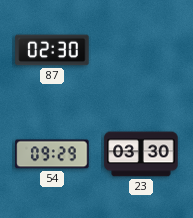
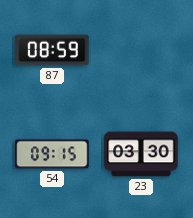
87: 02:30 -> 08:59 (52, 50)
54: 09:29 -> 09:15 (52, 154)
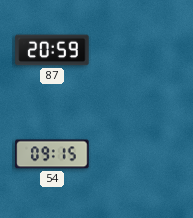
87: 08:59 -> 20:59 (52, 50)
23: 03:30 -> none (141, 154)
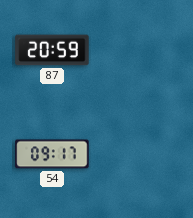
54: 09:15 -> 09:17 (52, 154)
